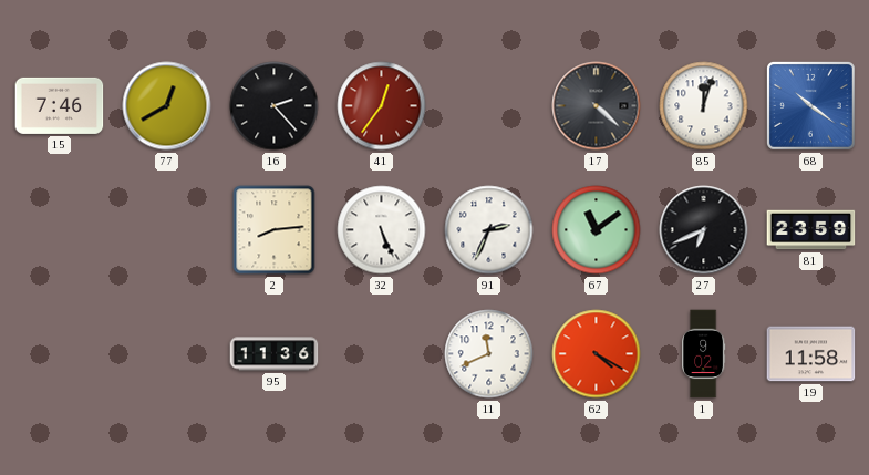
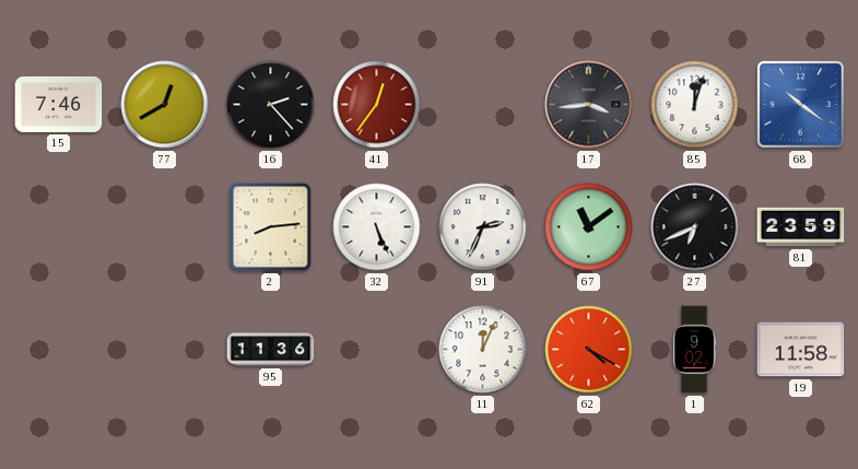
17: 4:22 -> 3:44 (589, 105)
11: 11:41 -> 12:04 (483, 350)
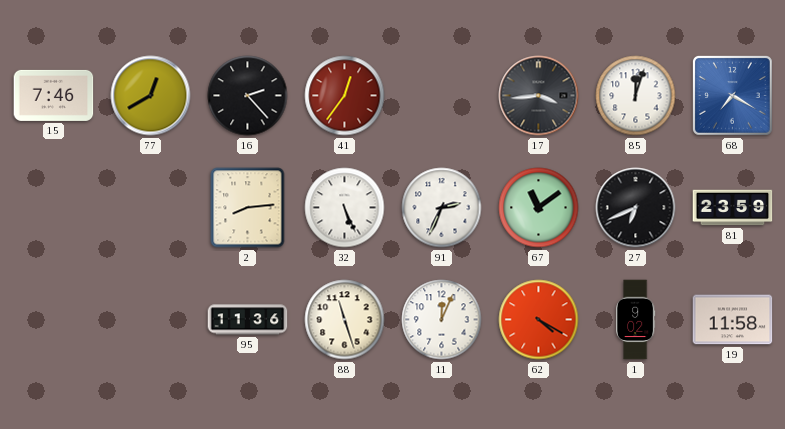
68: 10:21 -> 7:20 (733, 96)
88: none -> 11:27 (345, 320)
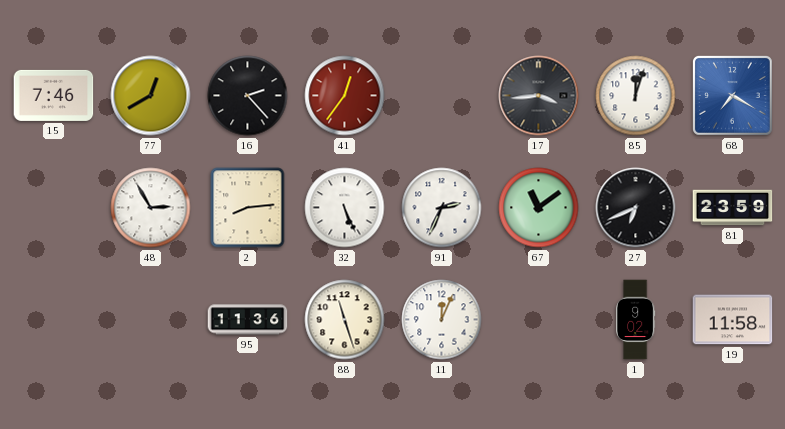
48: none -> 2:55 (151, 208)
62: 4:20 -> none (539, 320)
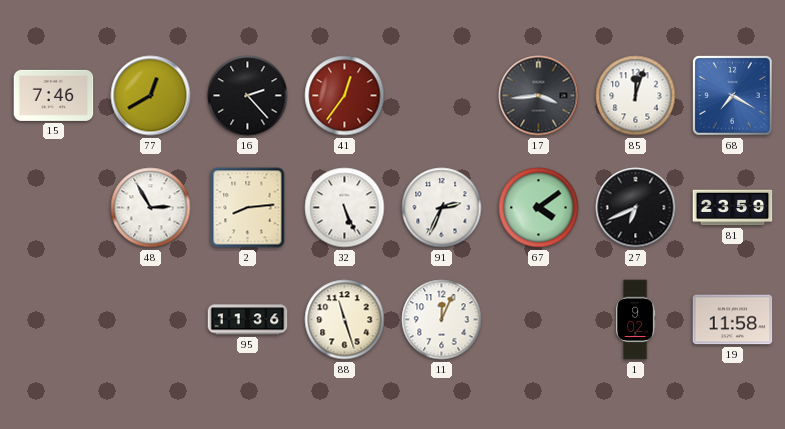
67: 11:09 -> 4:09 (539, 208)
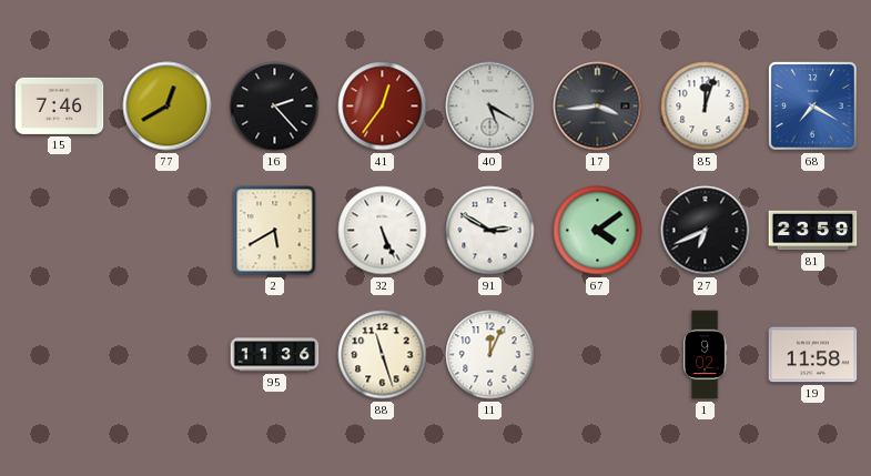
40: none -> 5:20 (490, 107)
48: 2:55 -> none (151, 208)
2: 8:14 -> 5:40 (275, 231)
91: 2:34 -> 2:50 (490, 231)
